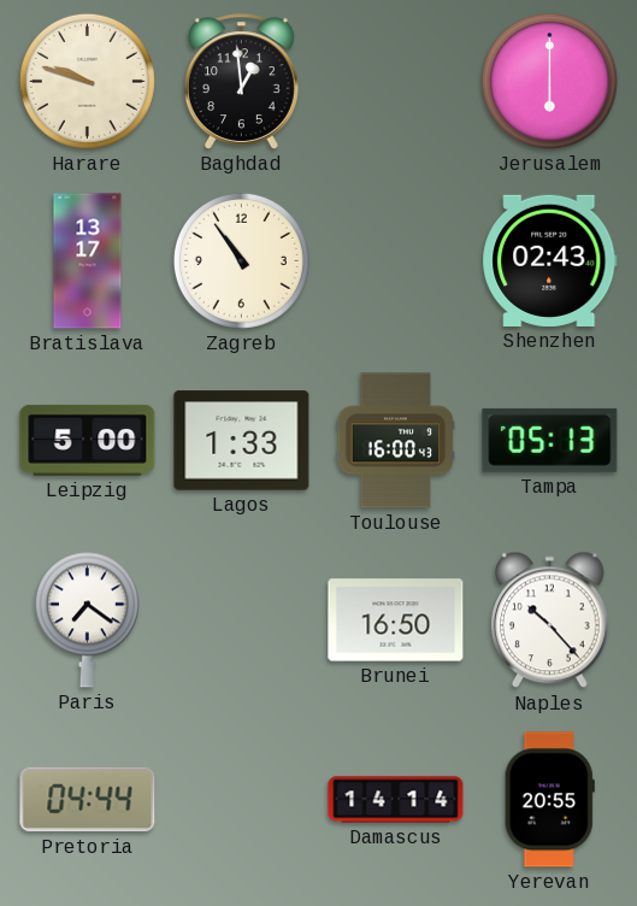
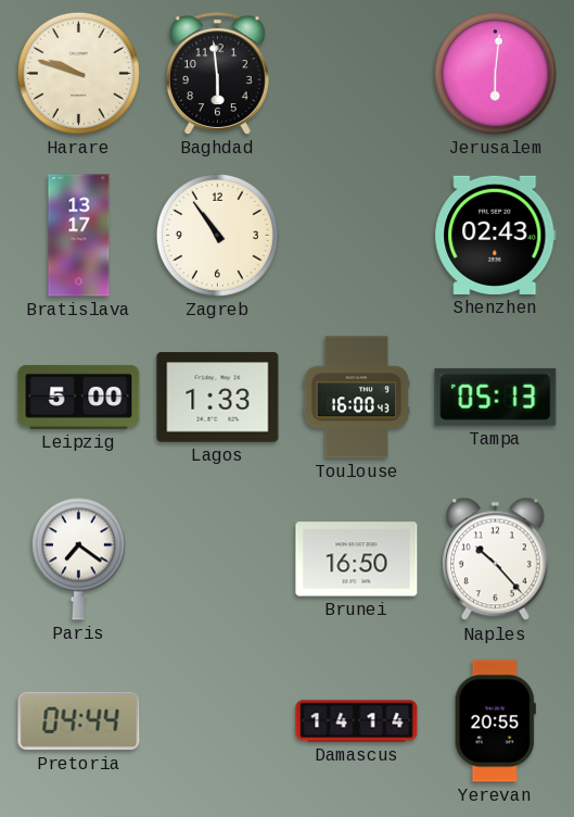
Baghdad: 12:59 -> 5:59 (218, 74)
Jerusalem: 6:00 -> 6:01 (495, 73)
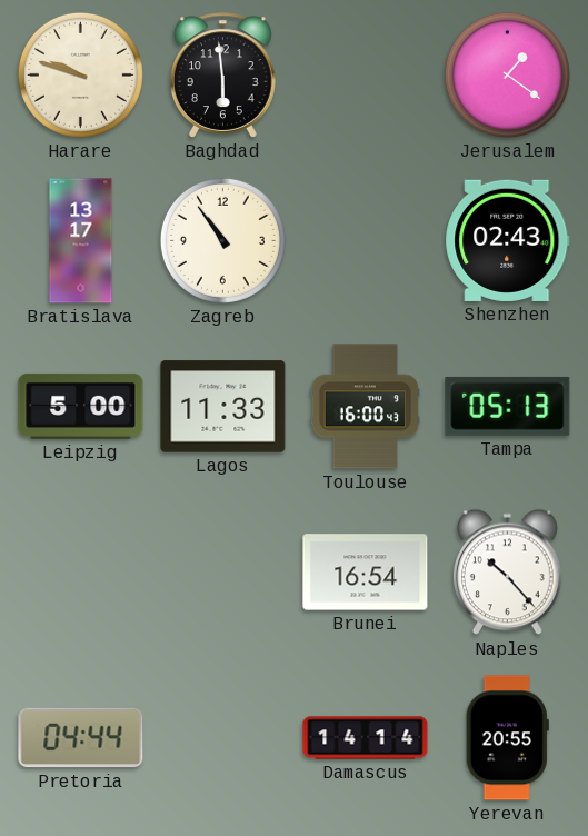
Jerusalem: 6:01 -> 1:21 (507, 74)
Lagos: 1:33 -> 11:33 (223, 407)
Paris: 7:21 -> none (78, 558)
Brunei: 16:50 -> 16:54 (366, 573)
